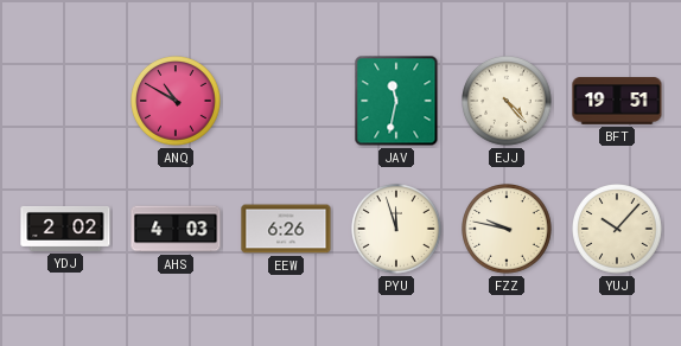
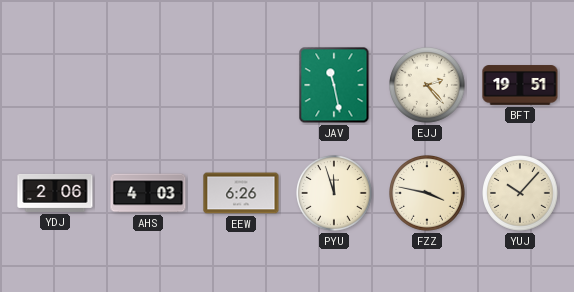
ANQ: 10:50 -> none (177, 102)
JAV: 11:32 -> 11:28 (334, 85)
EJJ: 4:23 -> 2:23 (428, 86)
YDJ: 2:02 -> 2:06 (55, 193)
FZZ: 9:47 -> 3:47 (428, 194)
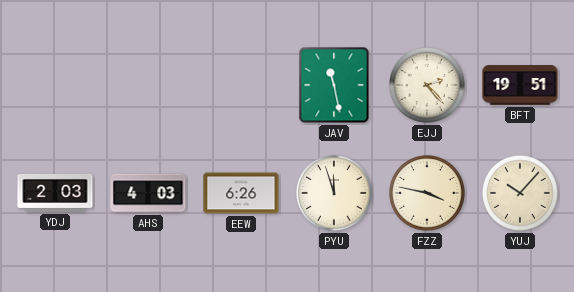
YDJ: 2:06 -> 2:03 (55, 193)
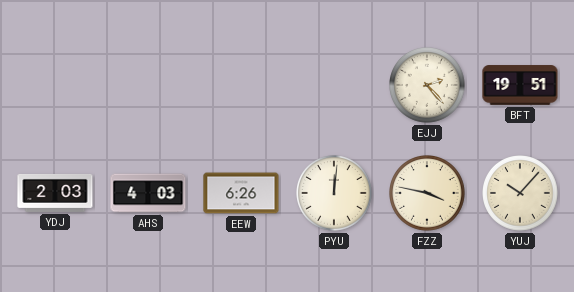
JAV: 11:28 -> none (334, 85)
PYU: 11:57 -> 12:01 (335, 194)
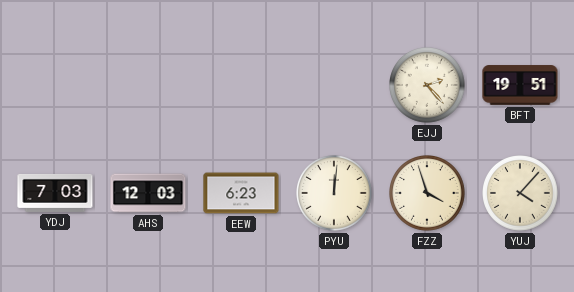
YDJ: 2:03 -> 7:03 (55, 193)
AHS: 4:03 -> 12:03 (148, 193)
EEW: 6:26 -> 6:23 (241, 193)
FZZ: 3:47 -> 3:57 (428, 194)
YUJ: 10:07 -> 4:07 (521, 194)
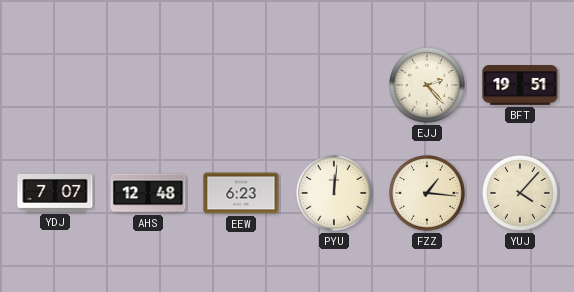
YDJ: 7:03 -> 7:07 (55, 193)
AHS: 12:03 -> 12:48 (148, 193)
FZZ: 3:57 -> 1:16 (428, 194)
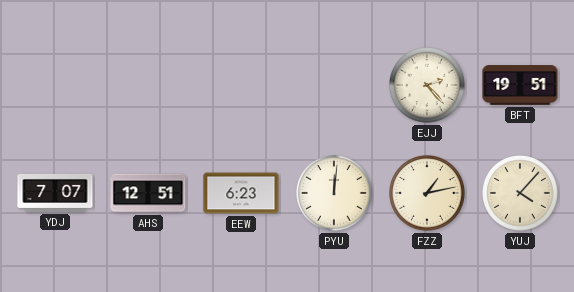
AHS: 12:48 -> 12:51 (148, 193)
FZZ: 1:16 -> 1:13 (428, 194)
